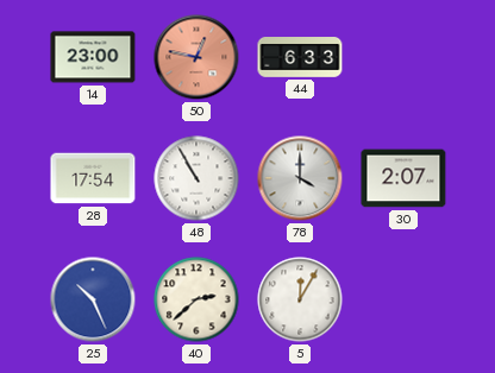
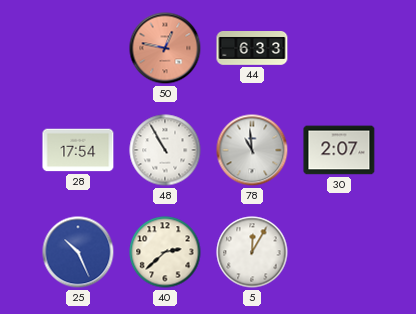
14: 23:00 -> none (93, 57)
78: 4:00 -> 10:59 (252, 150)
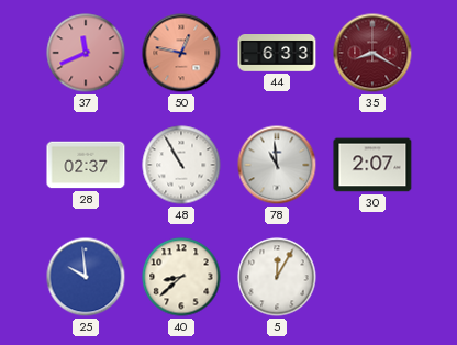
37: none -> 11:41 (86, 53)
35: none -> 8:20 (372, 53)
28: 17:54 -> 02:37 (86, 165)
25: 10:26 -> 9:59 (86, 277)
40: 2:38 -> 8:38 (181, 277)
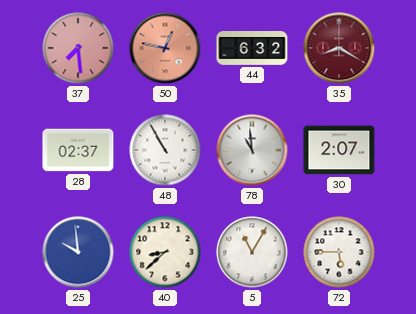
37: 11:41 -> 7:29 (78, 48)
44: 6:33 -> 6:32 (252, 49)
5: 12:05 -> 11:05 (252, 252)
72: none -> 5:45 (339, 252)
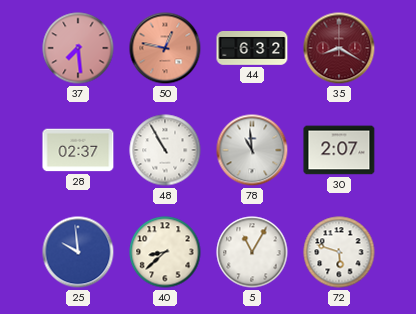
72: 5:45 -> 5:48 (339, 252)
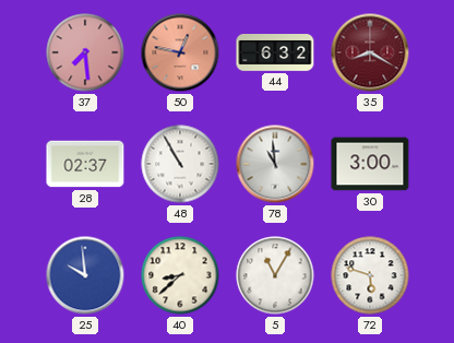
30: 2:07 -> 3:00 (370, 164)
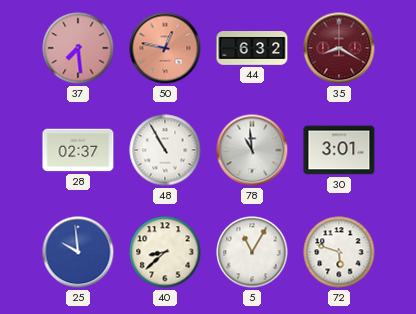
30: 3:00 -> 3:01 (339, 150)
